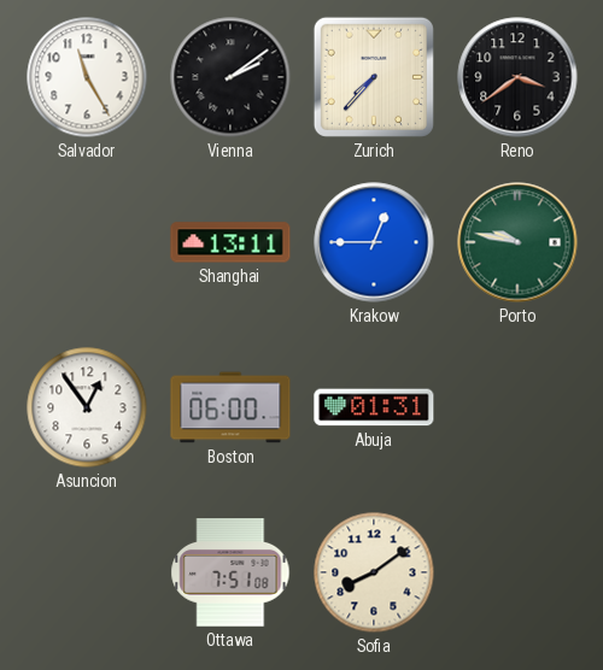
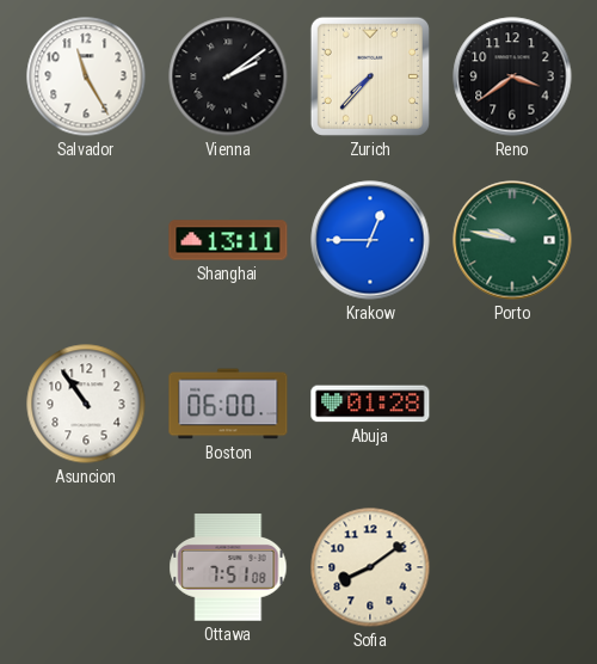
Asuncion: 12:54 -> 10:54 (86, 404)
Abuja: 01:31 -> 01:28 (370, 404)
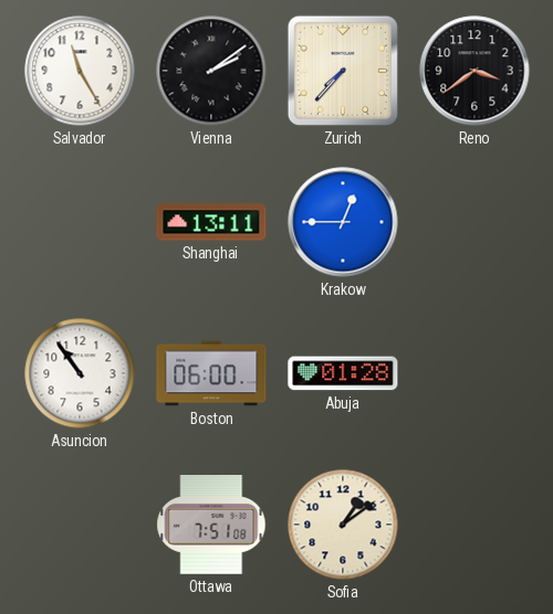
Porto: 9:47 -> none (512, 240)
Sofia: 8:09 -> 1:09 (343, 525)
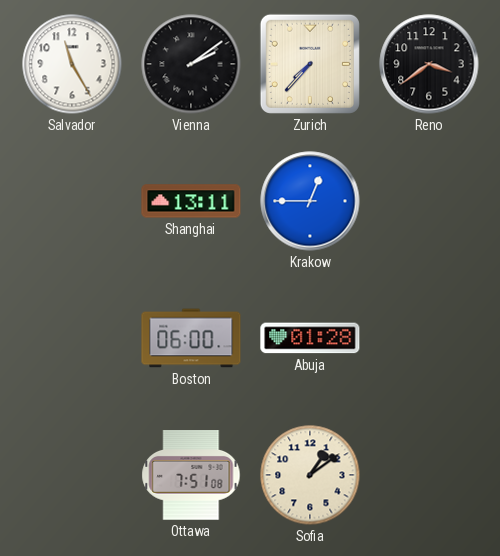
Asuncion: 10:54 -> none (80, 373)
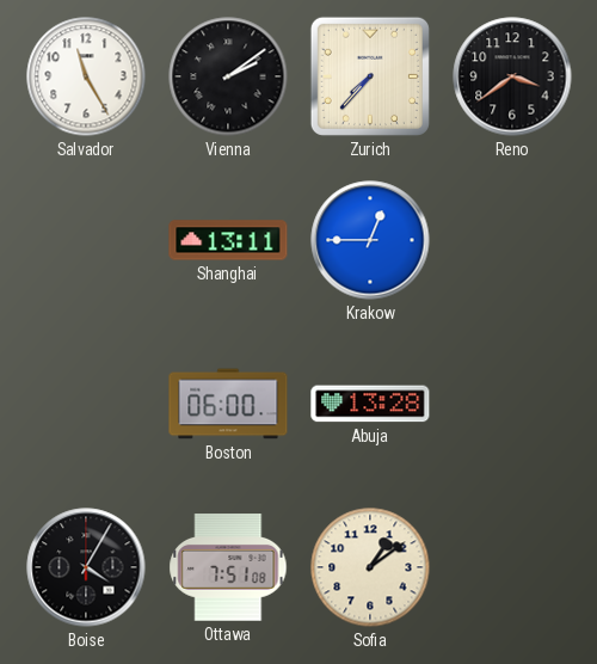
Abuja: 01:28 -> 13:28 (370, 404)
Boise: none -> 4:05 (86, 567)
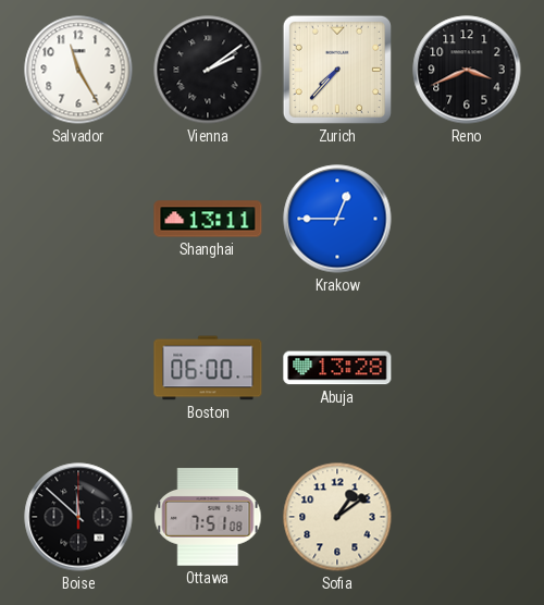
Reno: 3:39 -> 3:41 (467, 70)
Boise: 4:05 -> 11:52 (78, 517)
